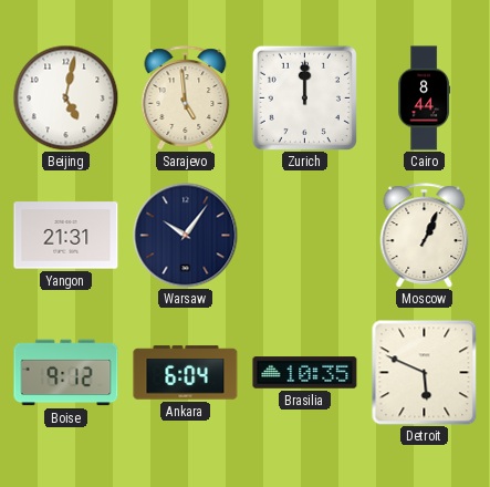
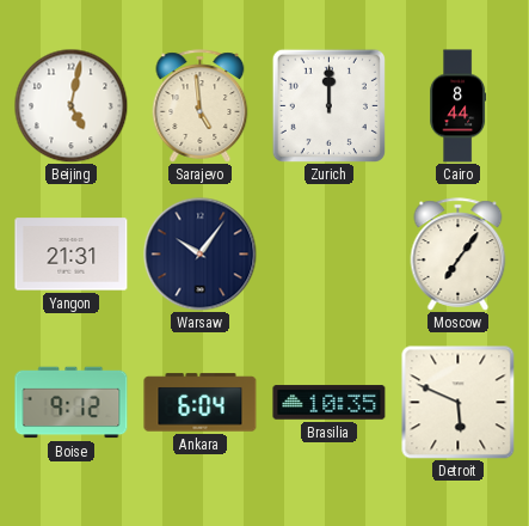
Moscow: 1:04 -> 7:06 (459, 255)
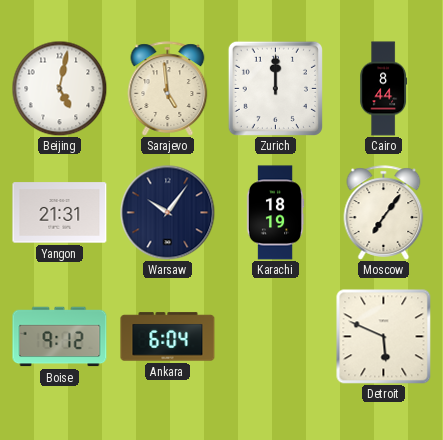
Karachi: none -> 18:19 (275, 213)
Brasilia: 10:35 -> none (330, 403)
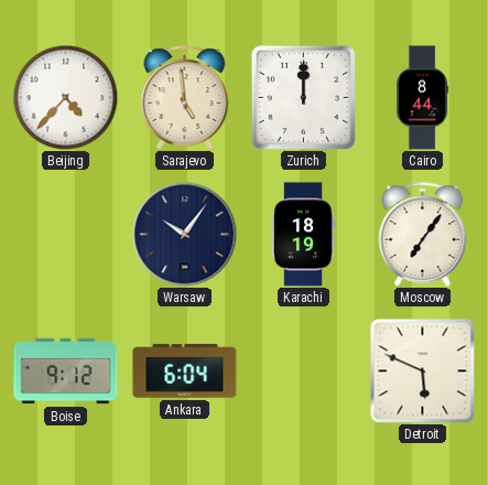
Beijing: 5:02 -> 4:37 (65, 97)
Yangon: 21:31 -> none (60, 213)
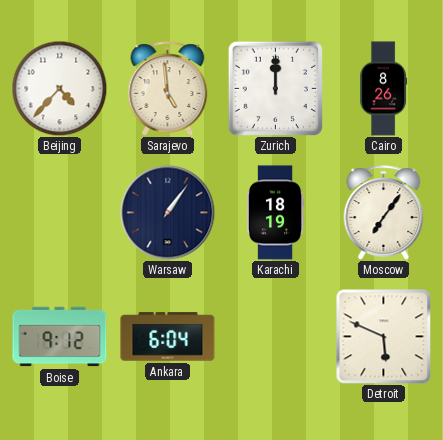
Cairo: 8:44 -> 8:26 (384, 89)
Warsaw: 10:06 -> 1:06 (167, 212)
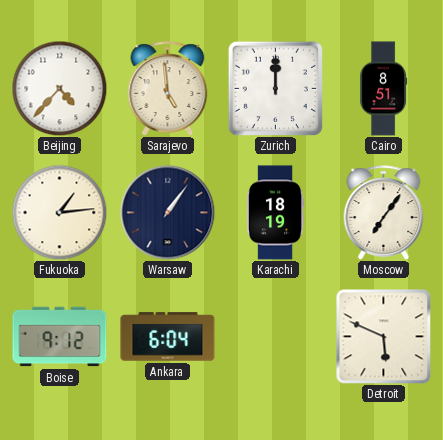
Cairo: 8:26 -> 8:51 (384, 89)
Fukuoka: none -> 1:14 (59, 212)
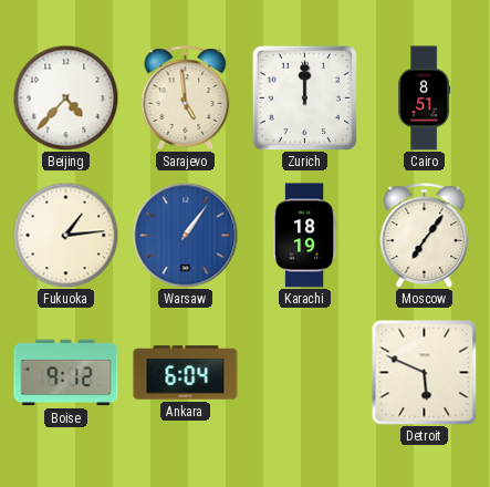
Warsaw dial: navy -> blue (185, 235)
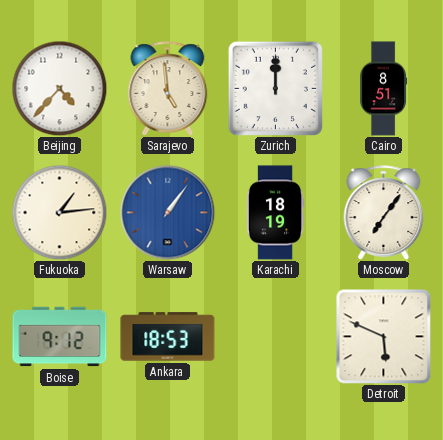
Ankara: 6:04 -> 18:53 (168, 337)
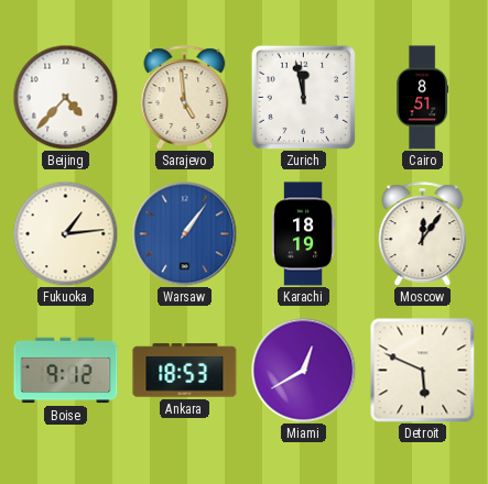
Zurich: 12:00 -> 11:58 (303, 97)
Moscow: 7:06 -> 12:06 (423, 234)
Miami: none -> 12:40 (303, 370)
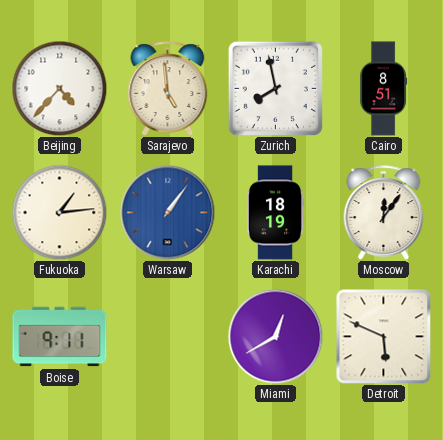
Zurich: 11:58 -> 7:58 (275, 88)
Boise: 9:12 -> 9:11 (60, 337)
Ankara: 18:53 -> none (185, 371)
